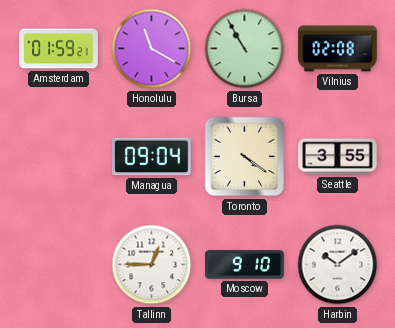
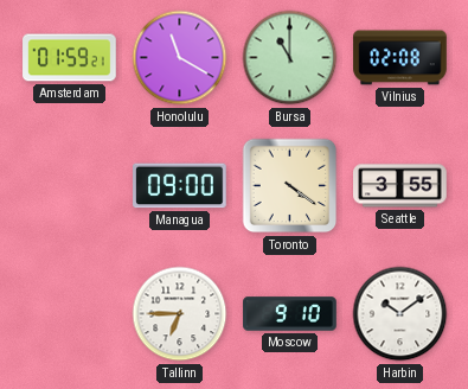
Bursa: 10:55 -> 11:00 (290, 58)
Managua: 09:04 -> 09:00 (180, 186)
Tallinn: 12:45 -> 6:45 (180, 314)
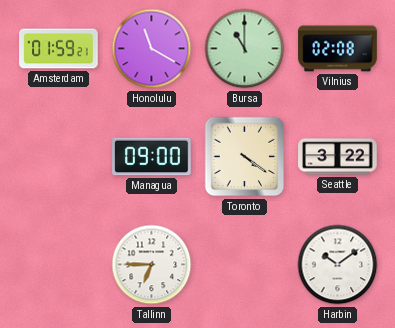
Seattle: 3:55 -> 3:22 (338, 157)
Moscow: 9:10 -> none (290, 314)
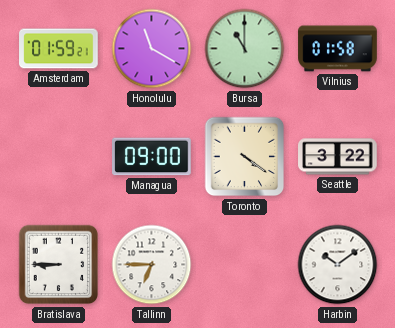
Vilnius: 02:08 -> 01:58 (338, 49)
Bratislava: none -> 8:45 (59, 265)
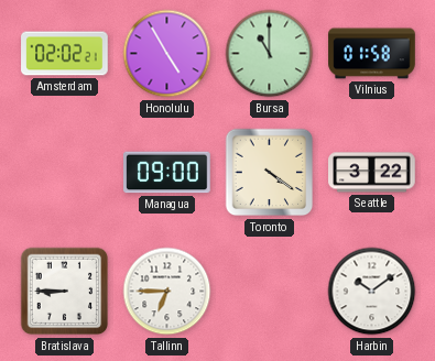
Amsterdam: 01:59 -> 02:02 (65, 54)
Honolulu: 11:20 -> 4:55 (167, 54)
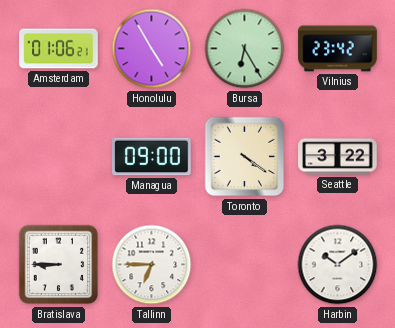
Amsterdam: 02:02 -> 01:06 (59, 49)
Bursa: 11:00 -> 6:25 (245, 49)
Vilnius: 01:58 -> 23:42 (338, 49)
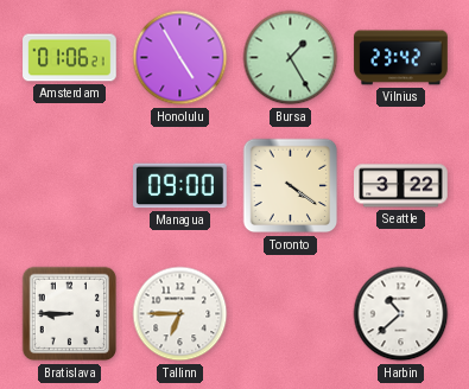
Bursa: 6:25 -> 1:25 (291, 58)
Harbin: 10:09 -> 10:38 (401, 314)
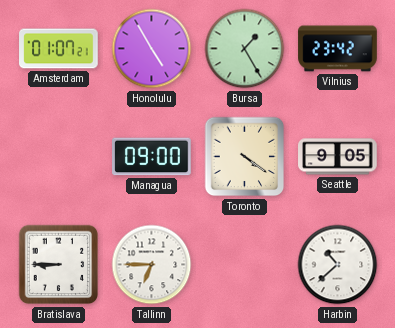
Amsterdam: 01:06 -> 01:07 (59, 49)
Seattle: 3:22 -> 9:05 (338, 157)
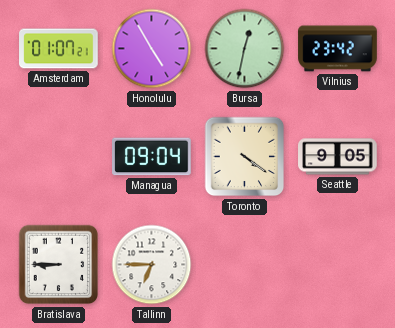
Bursa: 1:25 -> 12:32 (245, 49)
Managua: 09:00 -> 09:04 (152, 157)
Harbin: 10:38 -> none (338, 265)
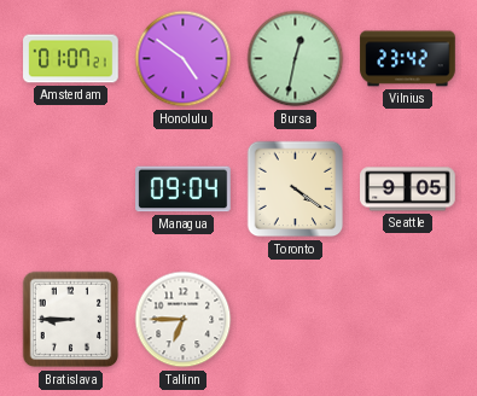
Honolulu: 4:55 -> 4:51 (184, 59)
